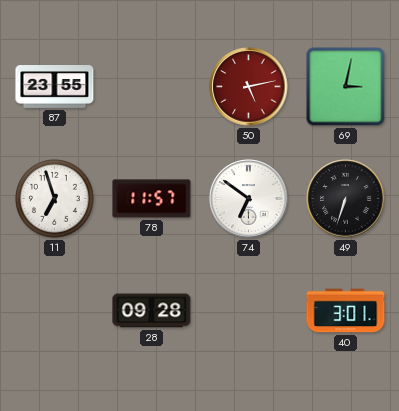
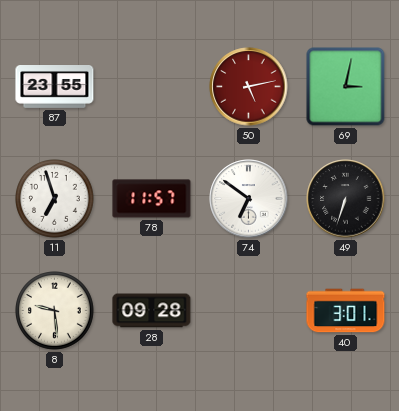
8: none -> 9:29 (55, 311)
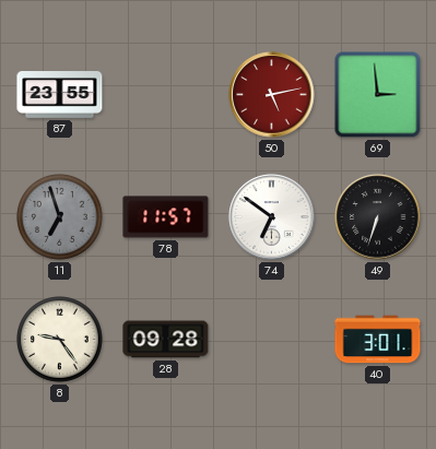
69: 3:02 -> 2:59 (378, 95)
11 dial: white -> grey (60, 217)
8: 9:29 -> 9:24 (60, 340)
